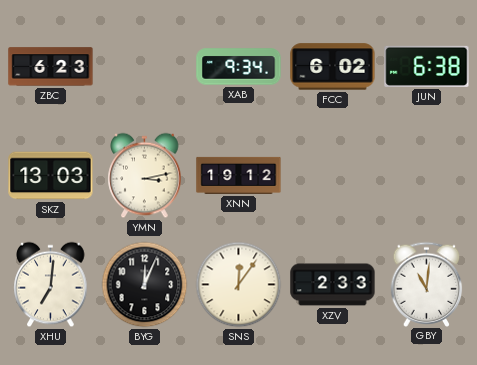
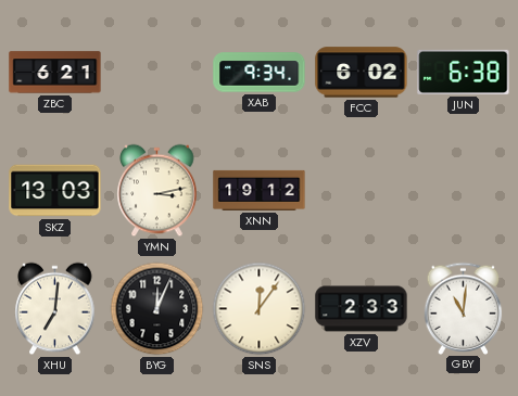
ZBC: 6:23 -> 6:21 (55, 73)
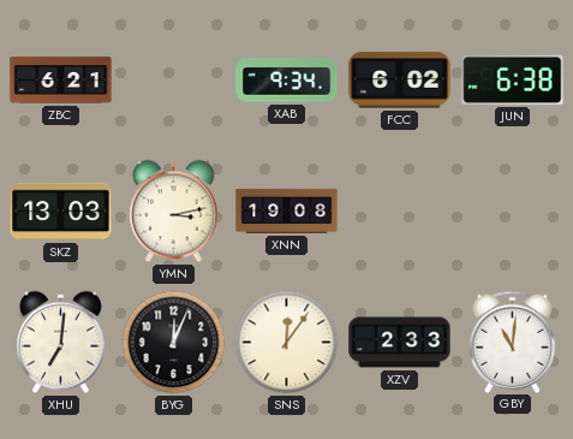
XNN: 19:12 -> 19:08 (287, 210)
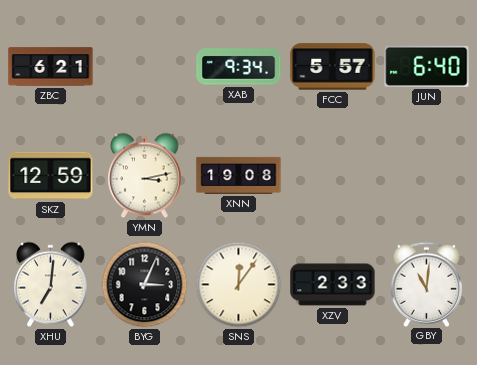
FCC: 6:02 -> 5:57 (333, 67)
JUN: 6:38 -> 6:40 (427, 66)
SKZ: 13:03 -> 12:59 (51, 176)
BYG: 12:04 -> 3:04 (145, 285)
